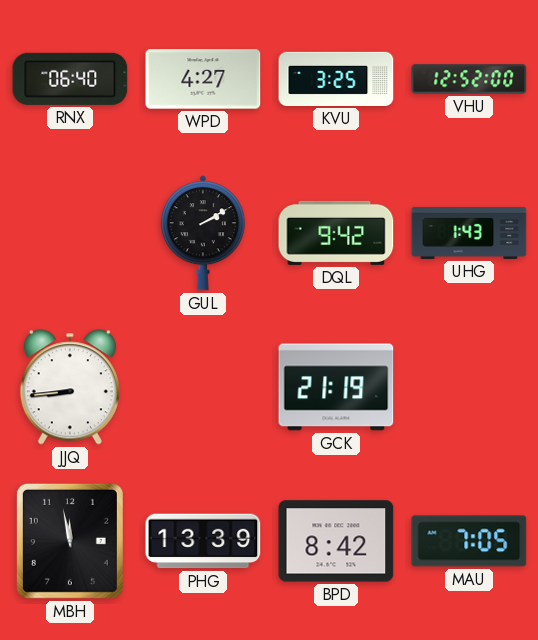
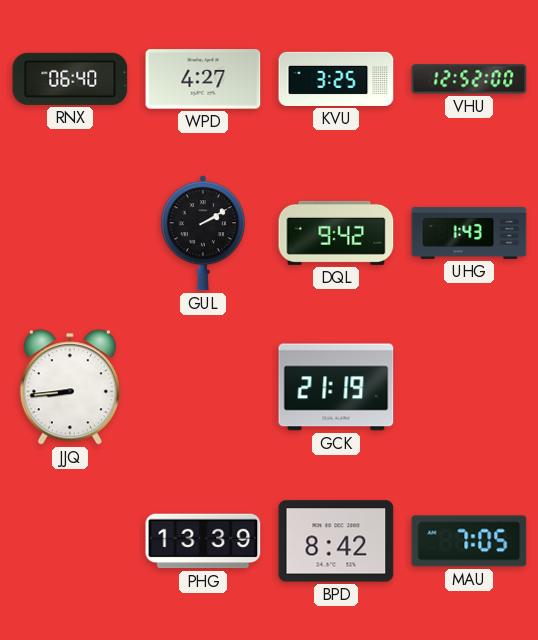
MBH: 11:58 -> none (70, 541)
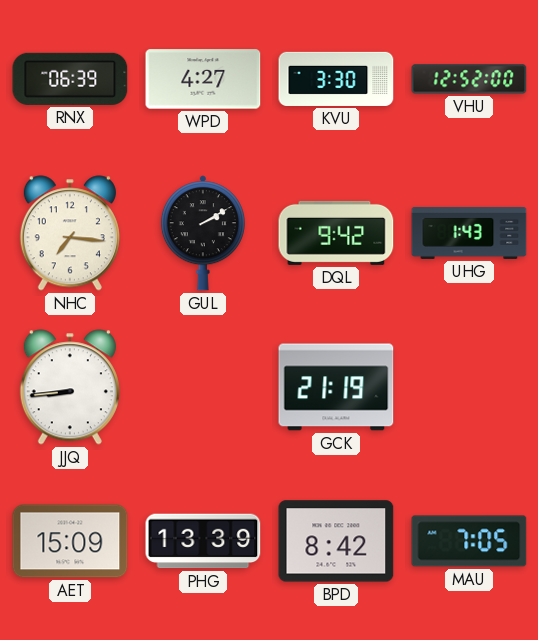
RNX: 06:40 -> 06:39 (70, 79)
KVU: 3:25 -> 3:30 (336, 79)
NHC: none -> 7:16 (70, 233)
AET: none -> 15:09 (70, 541)
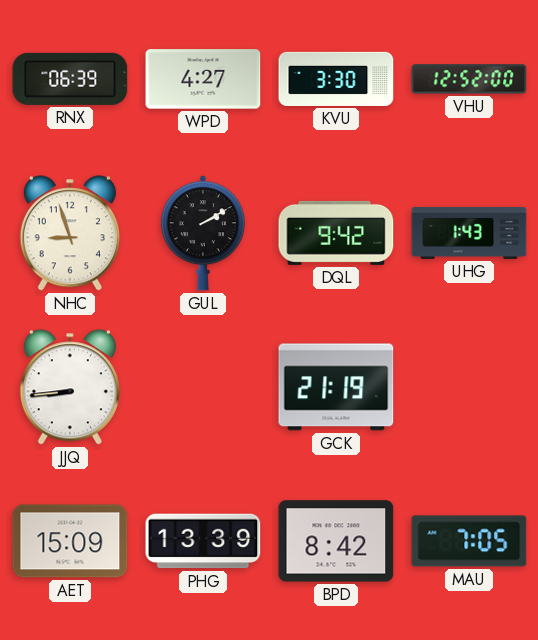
NHC: 7:16 -> 8:57 (70, 233)
